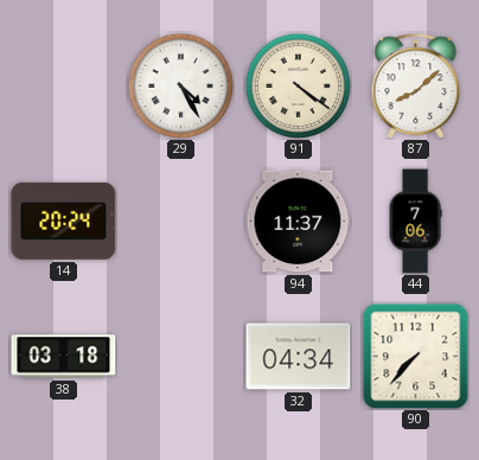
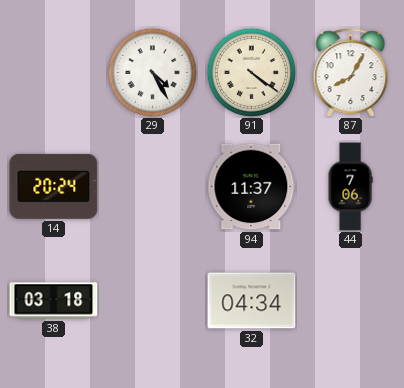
87: 8:08 -> 8:05 (351, 73)
90: 7:37 -> none (416, 357)
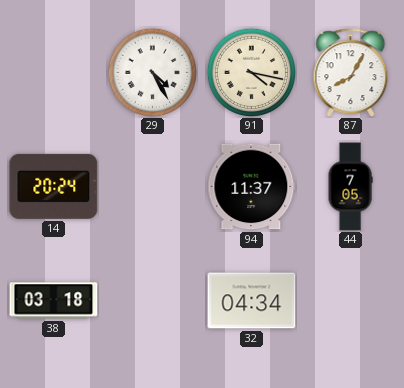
91: 4:21 -> 4:17 (251, 72)
44: 7:06 -> 7:05 (350, 187)
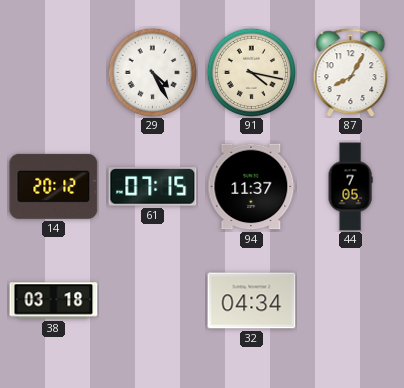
14: 20:24 -> 20:12 (54, 186)
61: none -> 07:15 (153, 187)
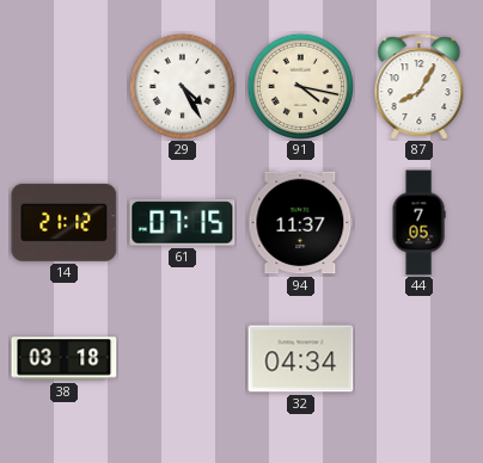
14: 20:12 -> 21:12 (65, 222)
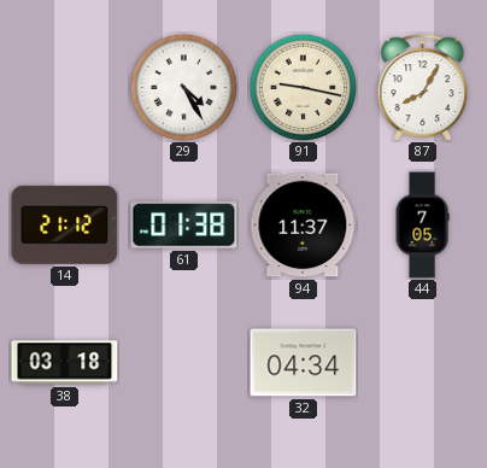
91: 4:17 -> 9:17 (303, 87)
61: 07:15 -> 01:38 (184, 226)
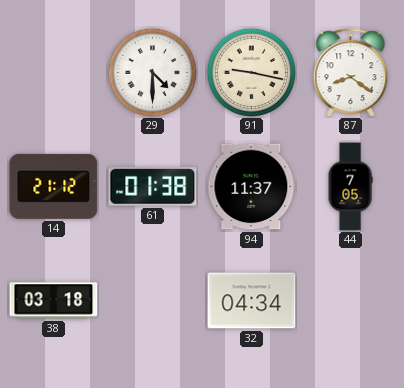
29: 4:25 -> 4:30 (152, 72)
87: 8:05 -> 8:21 (351, 73)
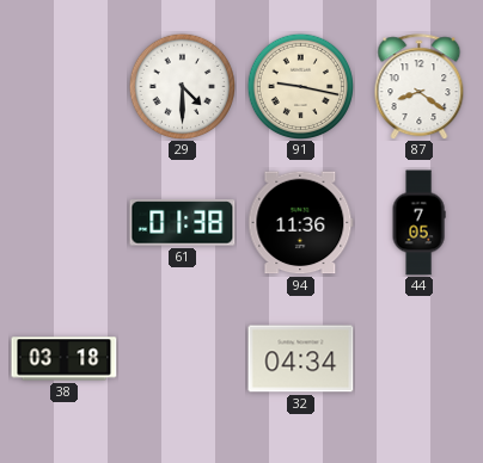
14: 21:12 -> none (54, 186)
94: 11:37 -> 11:36 (301, 223)
